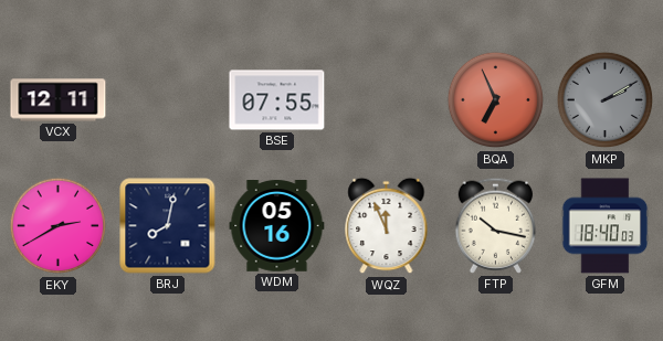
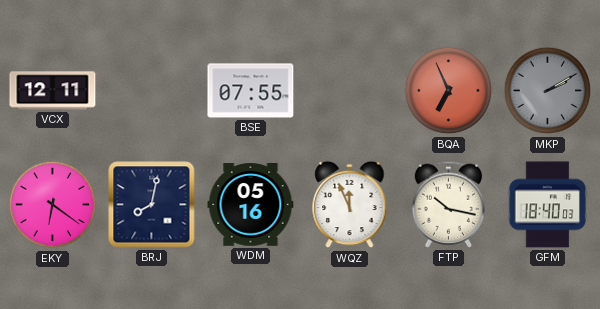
EKY: 2:40 -> 6:21 (53, 205)
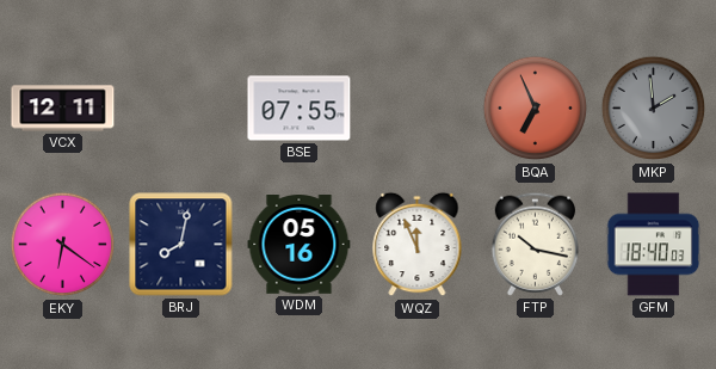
MKP: 2:10 -> 1:59 (654, 109)
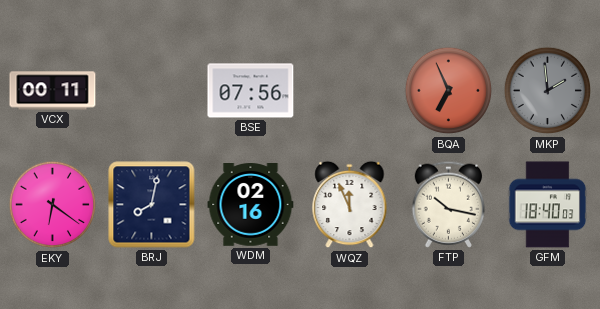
VCX: 12:11 -> 00:11 (53, 91)
BSE: 07:55 -> 07:56 (251, 91)
WDM: 05:16 -> 02:16 (251, 205)
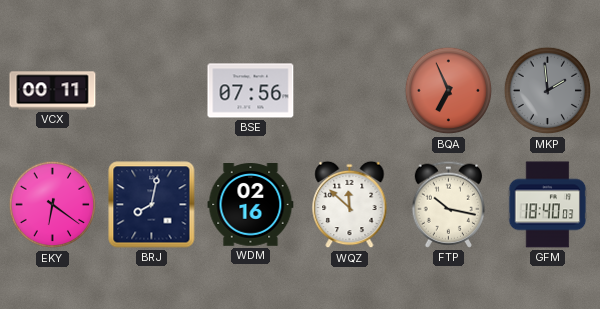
WQZ: 11:56 -> 11:52 (350, 205)
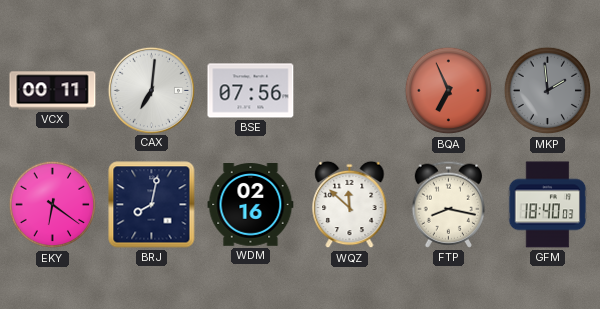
CAX: none -> 7:01 (151, 90)
FTP: 10:17 -> 8:17 (449, 204)
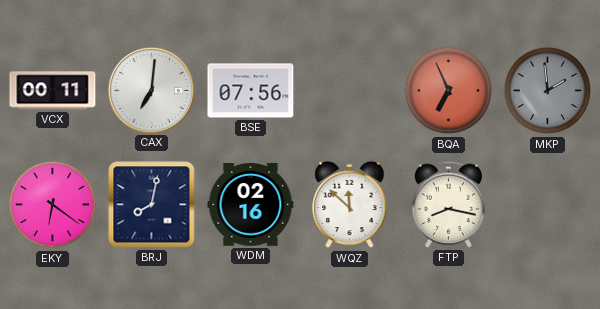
GFM: 18:40 -> none (548, 205)
